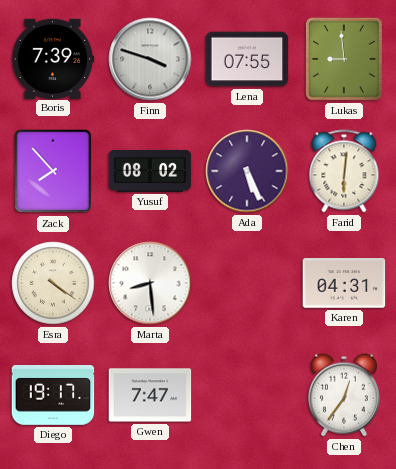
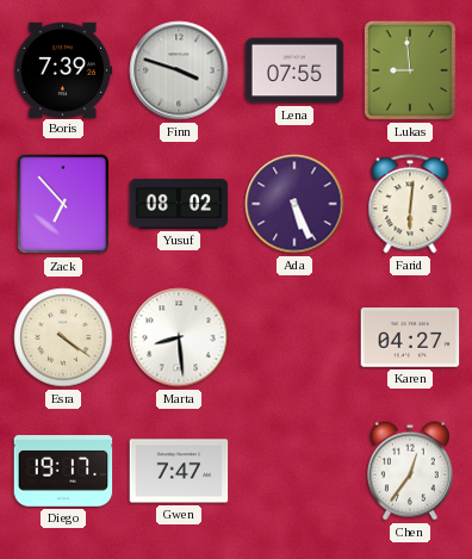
Zack: 7:53 -> 6:53 (63, 204)
Karen: 04:31 -> 04:27 (410, 338)
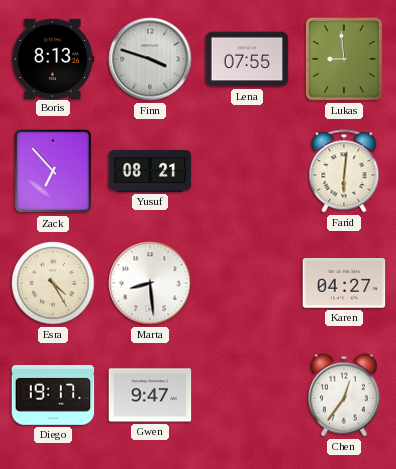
Boris: 7:39 -> 8:13 (53, 58)
Yusuf: 08:02 -> 08:21 (150, 171)
Ada: 5:26 -> none (294, 204)
Esra: 4:21 -> 4:25 (53, 283)
Gwen: 7:47 -> 9:47 (150, 395)
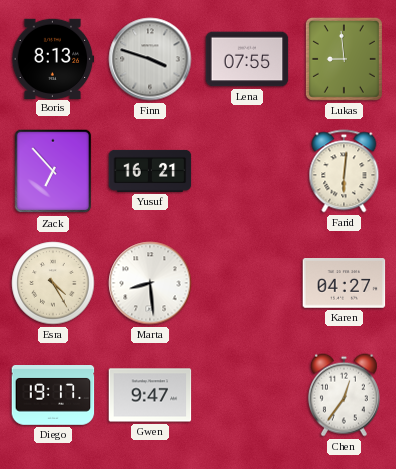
Yusuf: 08:21 -> 16:21 (150, 171)
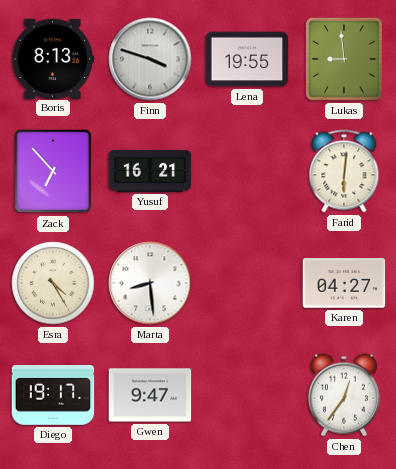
Lena: 07:55 -> 19:55 (247, 59)
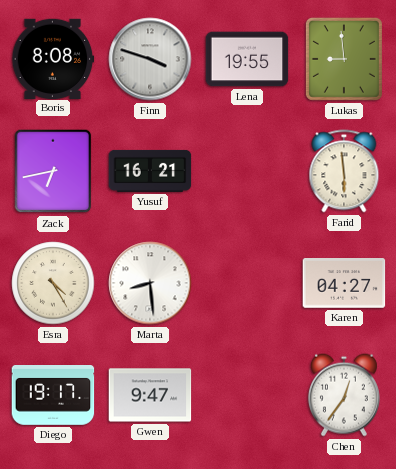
Boris: 8:13 -> 8:08 (53, 58)
Zack: 6:53 -> 6:43 (53, 171)
Farid: 6:01 -> 5:59 (344, 171)
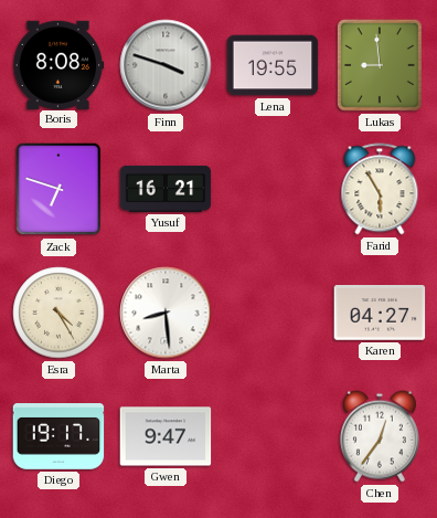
Zack: 6:43 -> 6:48 (58, 189)
Farid: 5:59 -> 5:55 (380, 189)
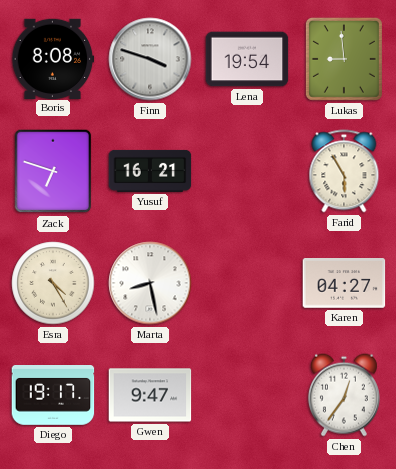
Lena: 19:55 -> 19:54 (247, 59)
Marta: 8:29 -> 8:28 (150, 283)
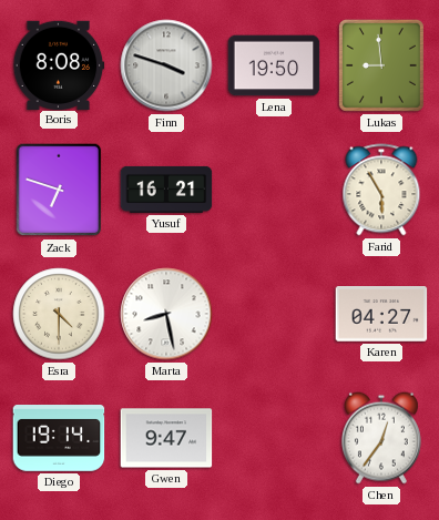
Lena: 19:54 -> 19:50 (274, 65)
Esra: 4:25 -> 4:30 (59, 314)
Diego: 19:17 -> 19:14 (59, 439)
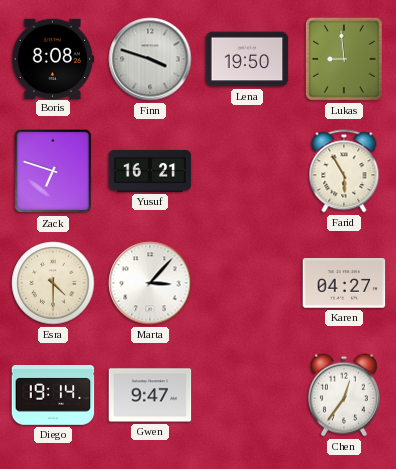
Marta: 8:28 -> 3:07 (150, 283)
